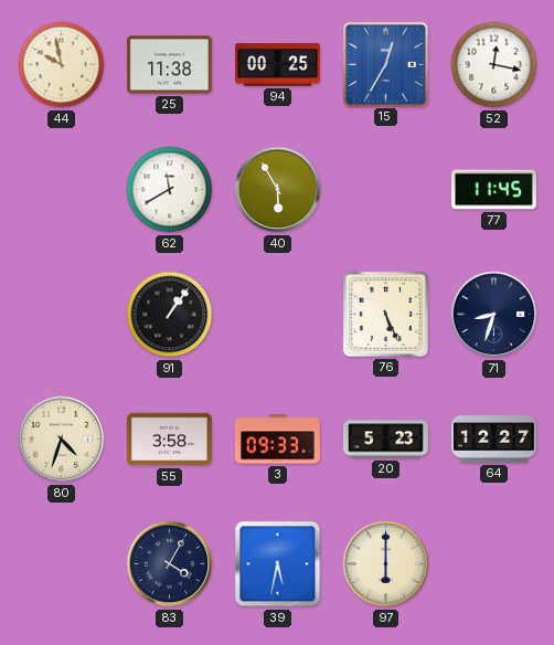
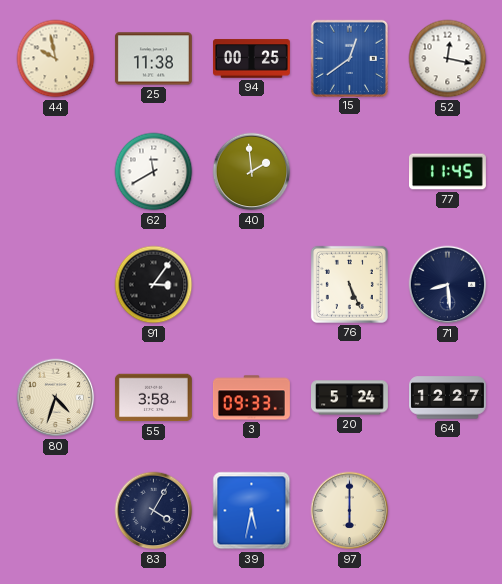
15: 12:35 -> 12:39 (349, 58)
40: 5:55 -> 1:59 (252, 172)
91: 1:06 -> 3:06 (154, 285)
71: 8:33 -> 8:29 (448, 285)
20: 5:23 -> 5:24 (350, 398)
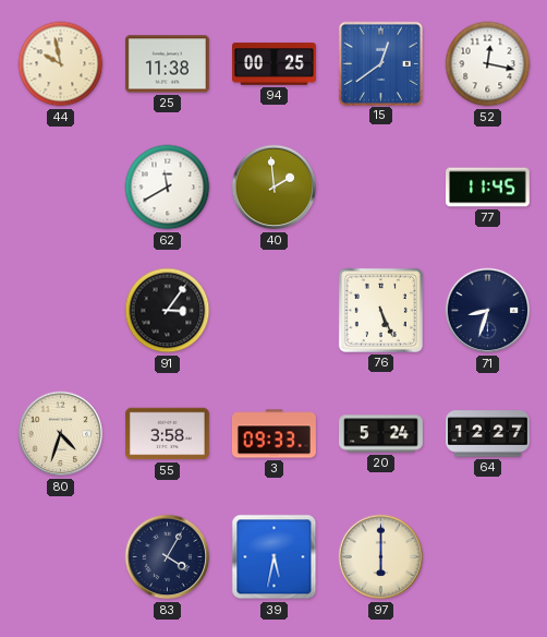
71: 8:29 -> 8:33 (488, 311)
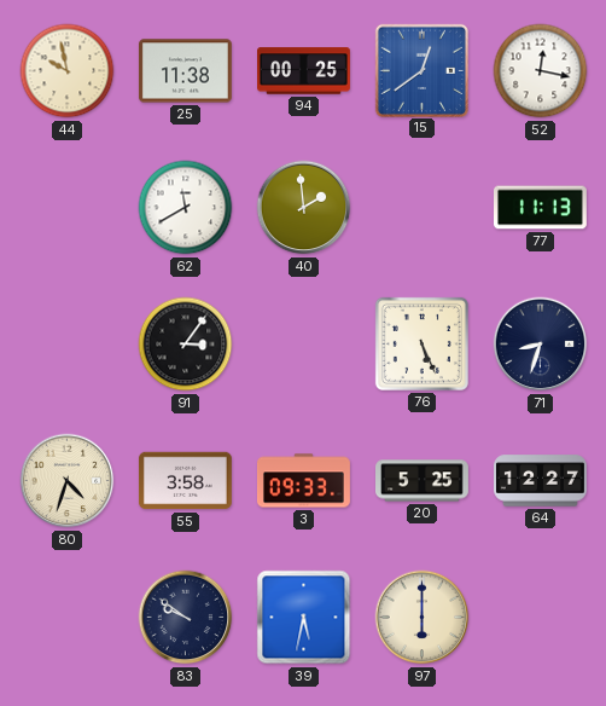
77: 11:45 -> 11:13 (541, 208)
20: 5:24 -> 5:25 (423, 481)
83: 4:05 -> 9:51 (186, 618)
